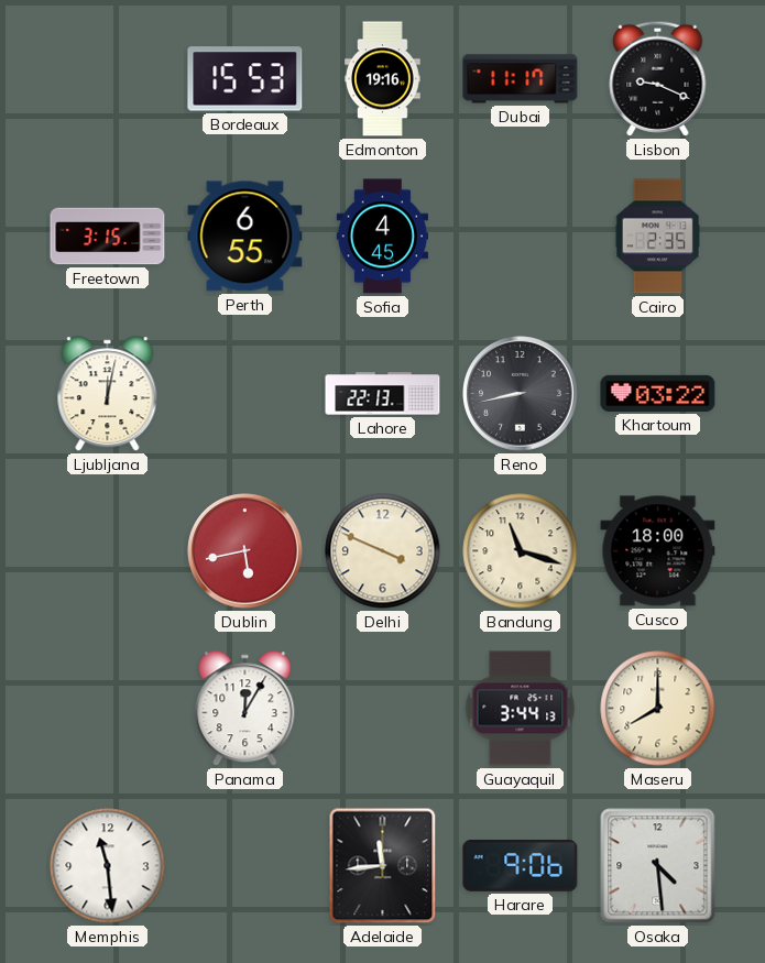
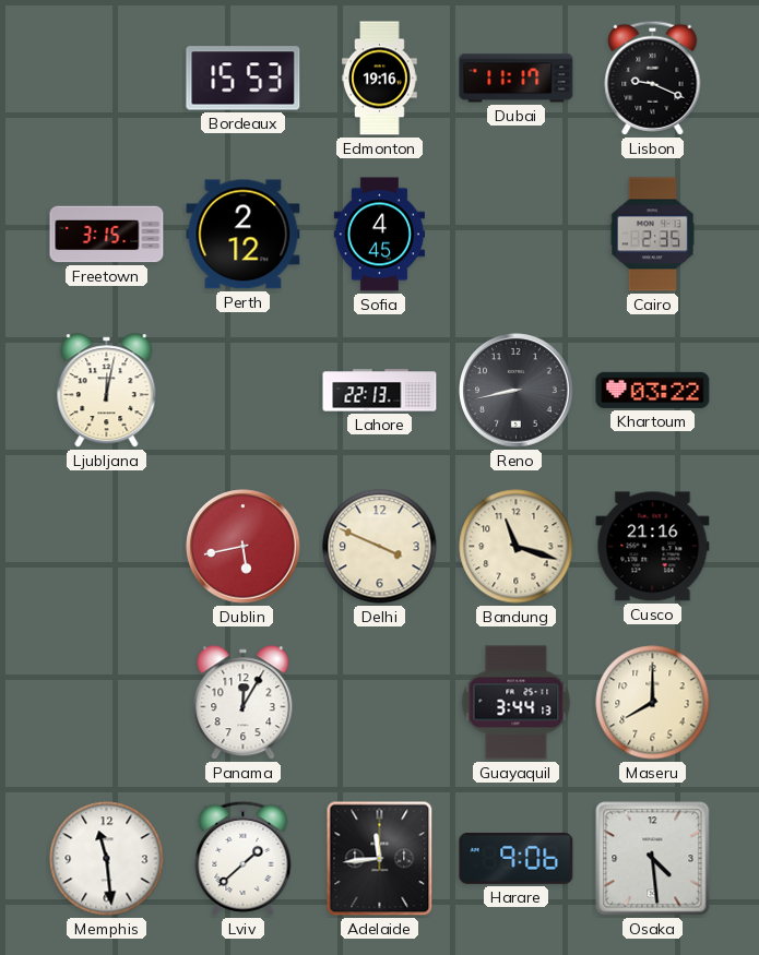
Perth: 6:55 -> 2:12 (244, 235)
Cusco: 18:00 -> 21:16 (653, 547)
Lviv: none -> 1:38 (244, 858)
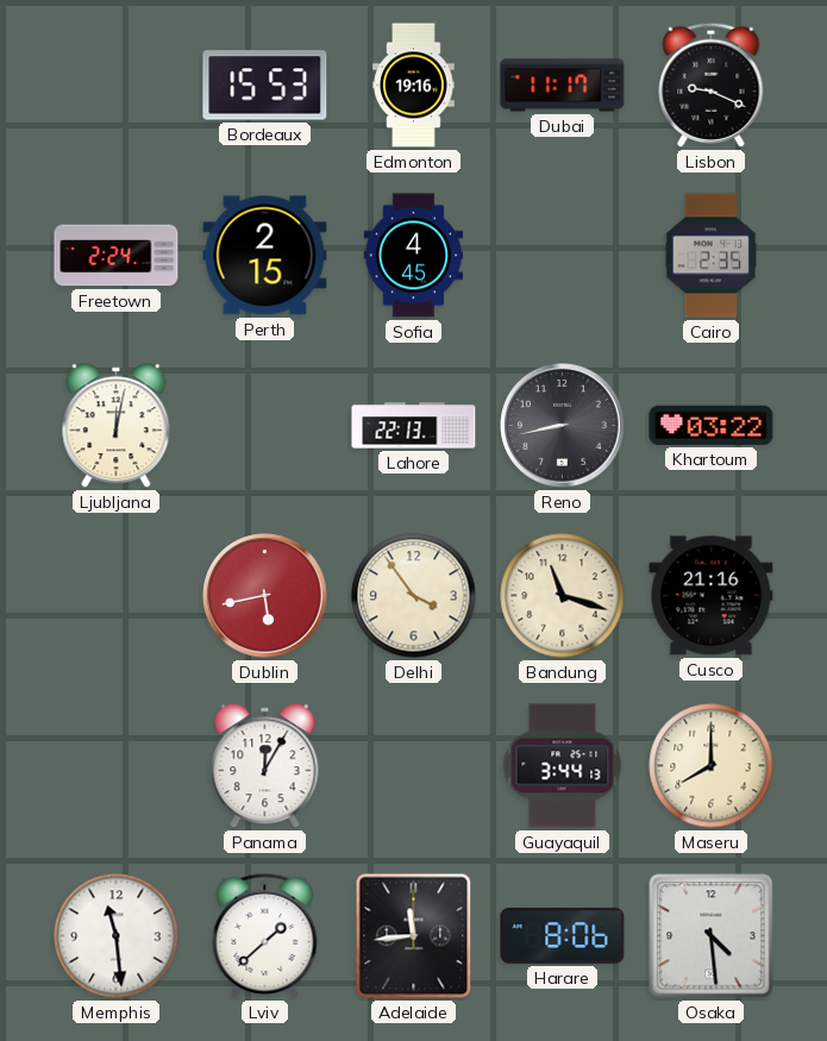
Freetown: 3:15 -> 2:24 (117, 256)
Perth: 2:12 -> 2:15 (265, 256)
Delhi: 3:49 -> 3:54 (414, 596)
Harare: 9:06 -> 8:06 (563, 935)
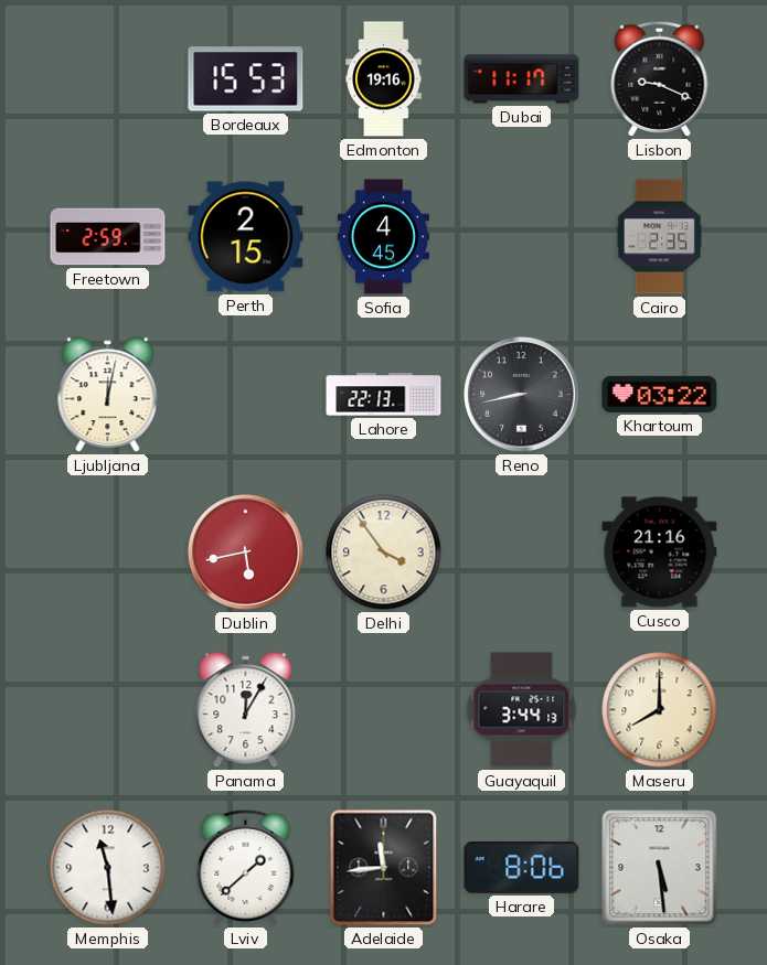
Freetown: 2:24 -> 2:59 (108, 237)
Bandung: 11:18 -> none (563, 596)
Osaka: 4:29 -> 5:29 (660, 868)
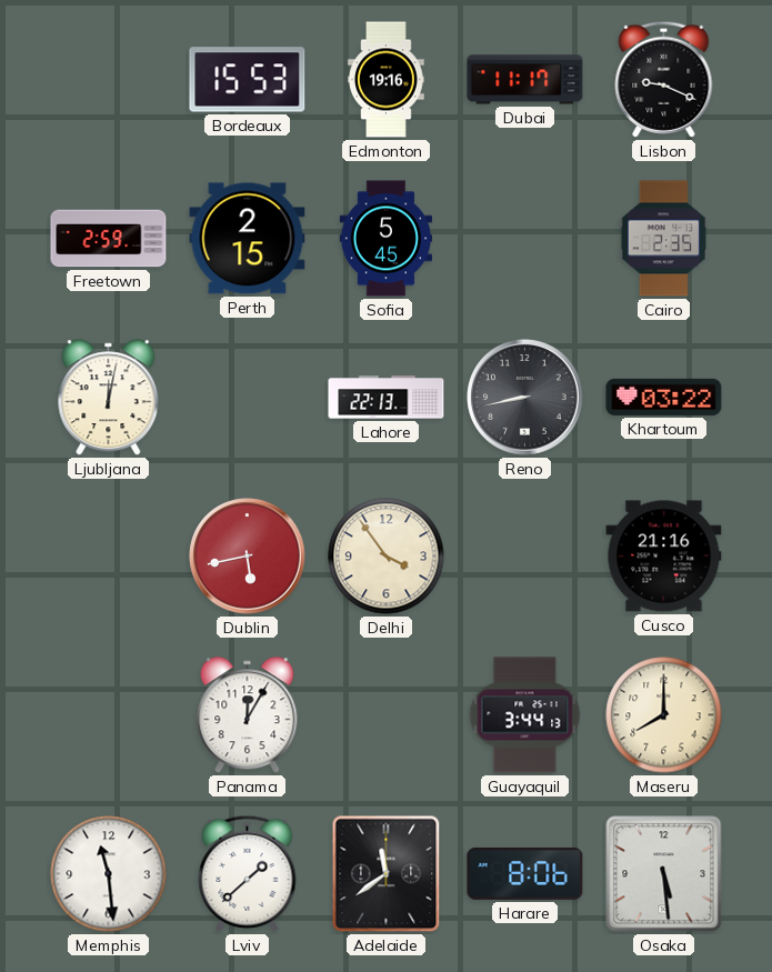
Sofia: 4:45 -> 5:45 (385, 239)
Adelaide: 11:44 -> 11:39 (387, 874)
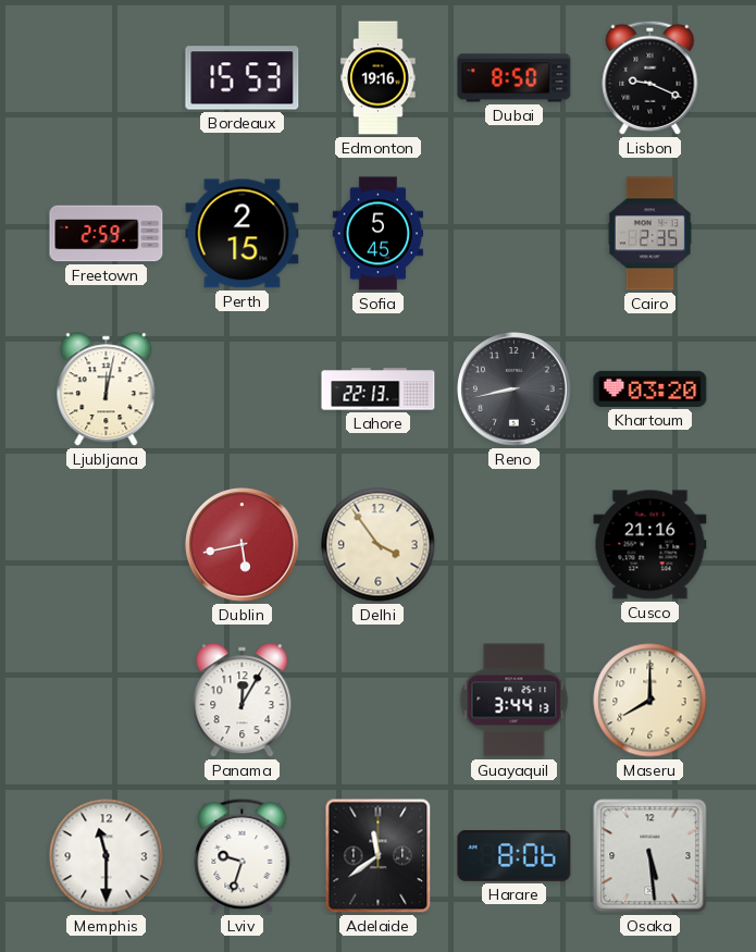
Dubai: 11:17 -> 8:50 (515, 78)
Khartoum: 03:22 -> 03:20 (650, 388)
Memphis: 11:29 -> 11:30 (107, 856)
Lviv: 1:38 -> 9:33 (243, 855)
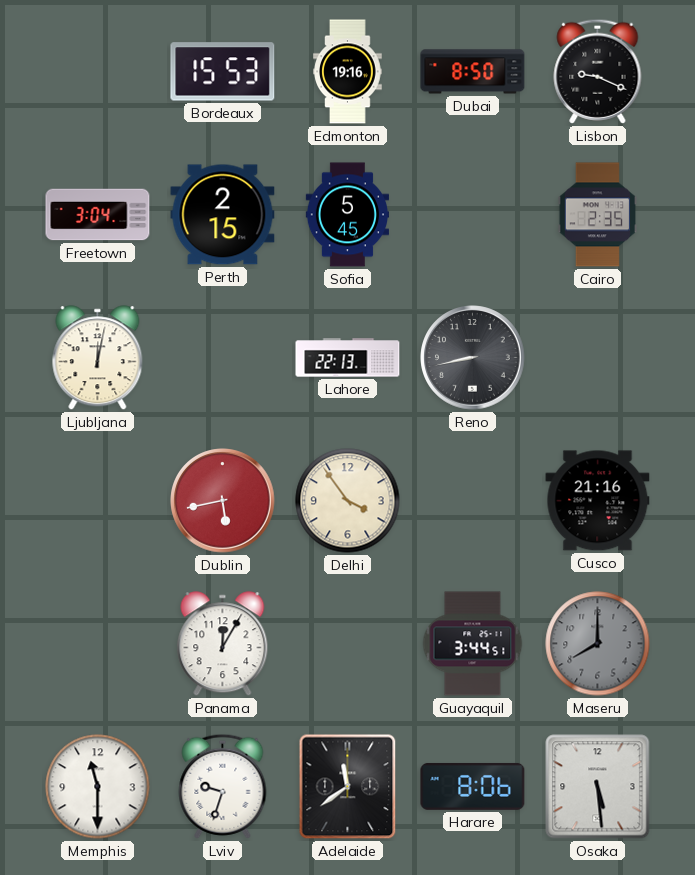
Freetown: 2:59 -> 3:04 (98, 215)
Khartoum: 03:20 -> none (650, 388)
Guayaquil: 3:44:13 -> 3:44:51 (473, 644)
Maseru dial: cream -> grey (598, 644)
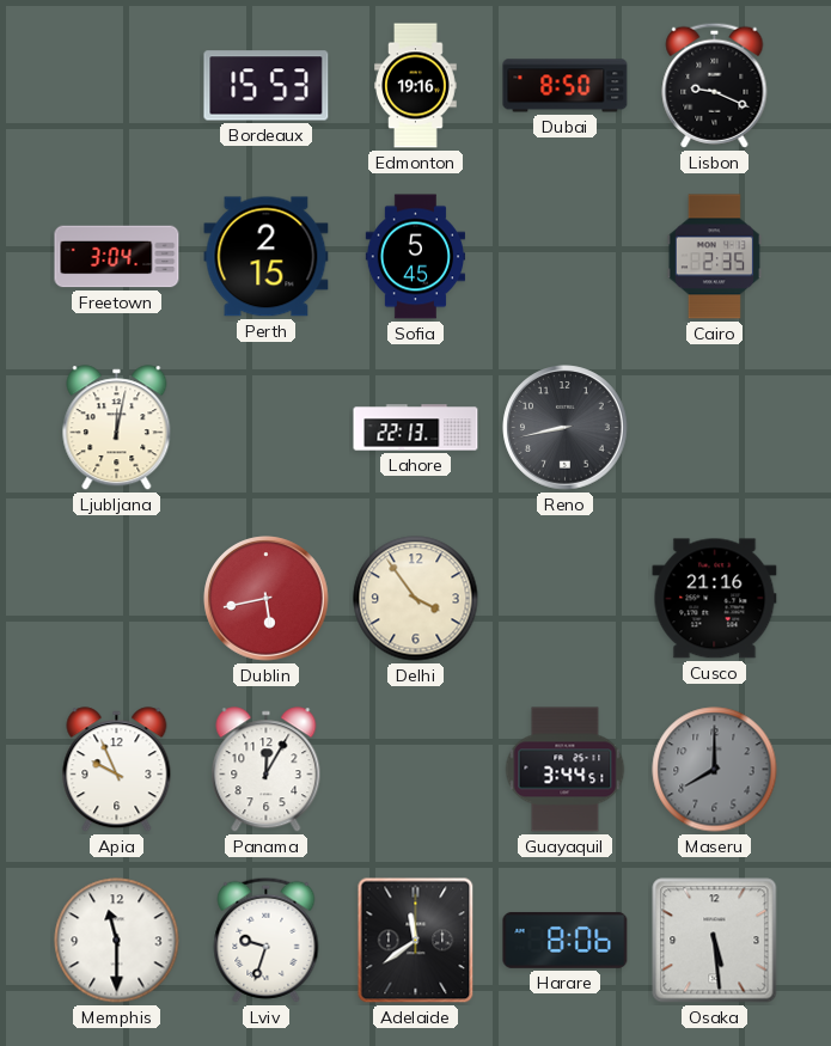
Apia: none -> 9:56 (117, 770)
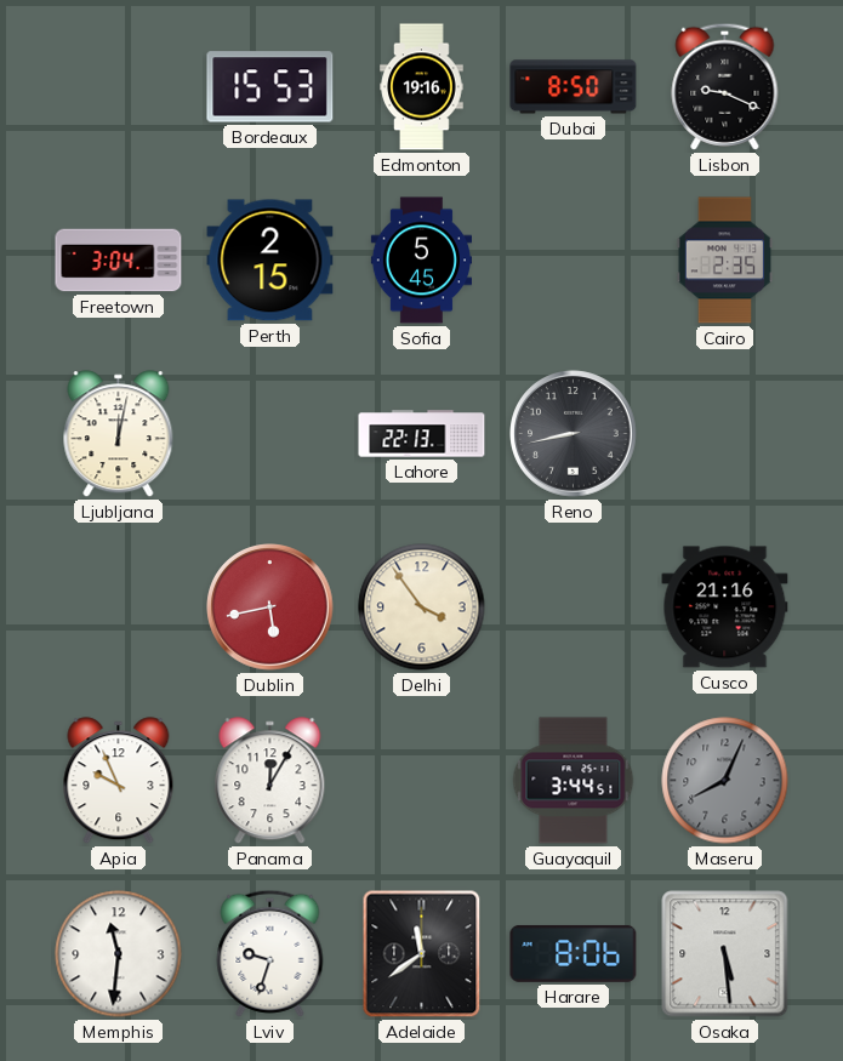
Maseru: 8:00 -> 8:04 (725, 781)
Memphis: 11:30 -> 11:31 (119, 954)
